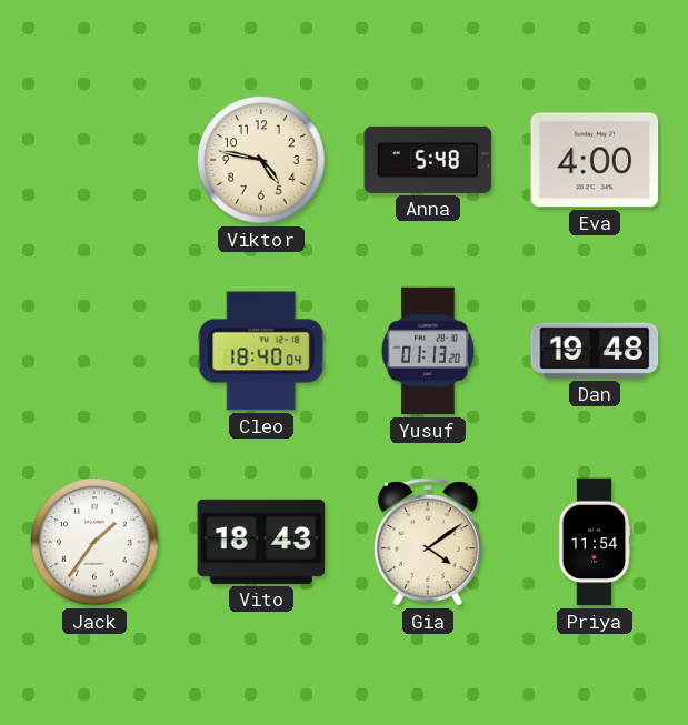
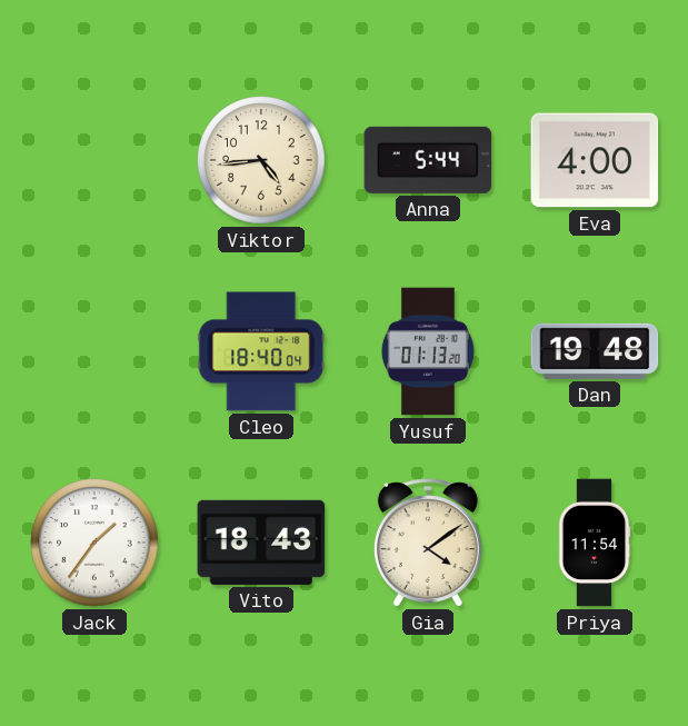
Viktor: 4:47 -> 4:44 (261, 160)
Anna: 5:48 -> 5:44 (428, 160)
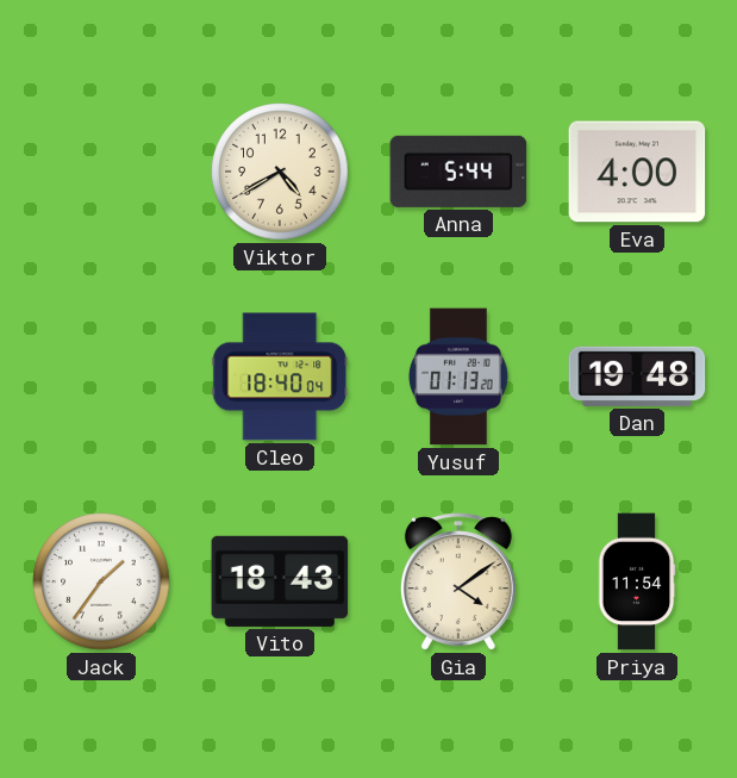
Viktor: 4:44 -> 4:40 (280, 172)
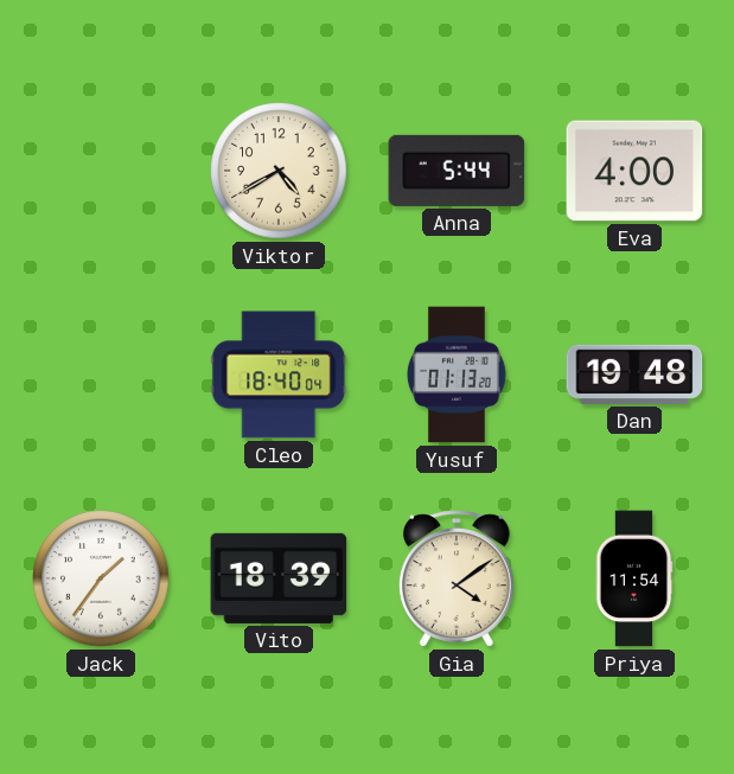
Vito: 18:43 -> 18:39 (279, 578)
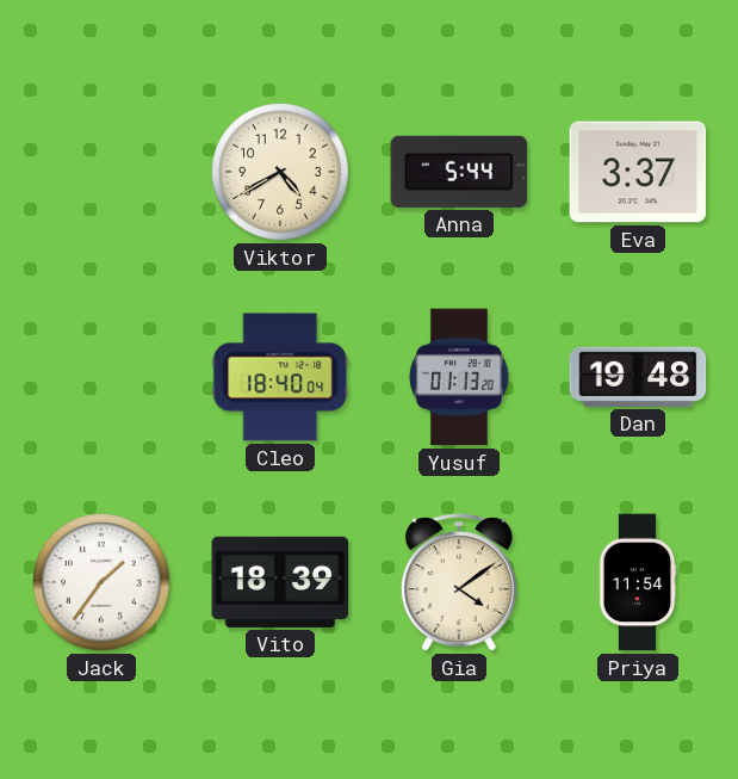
Eva: 4:00 -> 3:37 (638, 172)
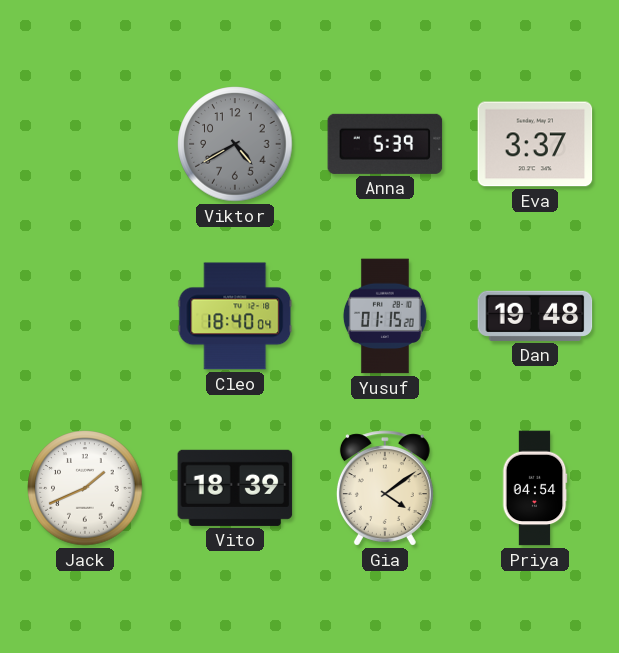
Viktor dial: cream -> grey (235, 144)
Anna: 5:44 -> 5:39 (385, 144)
Yusuf: 01:13 -> 01:15 (385, 316)
Jack: 1:36 -> 1:41 (85, 488)
Priya: 11:54 -> 04:54 (535, 488)
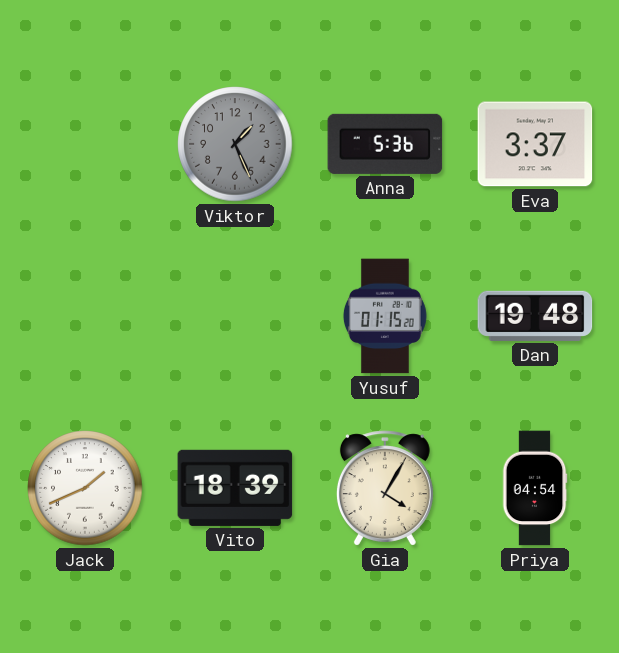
Viktor: 4:40 -> 1:26 (235, 144)
Anna: 5:39 -> 5:36 (385, 144)
Cleo: 18:40 -> none (235, 316)
Gia: 4:09 -> 4:05 (385, 488)
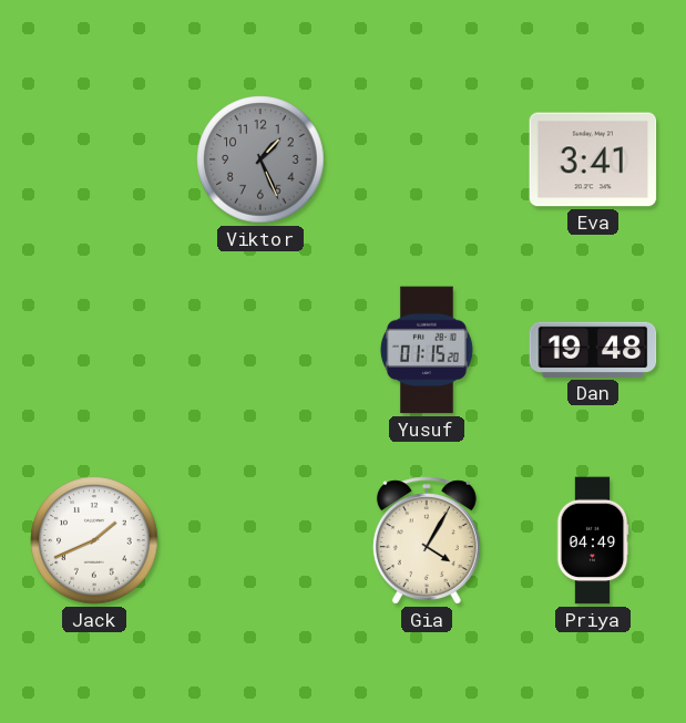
Anna: 5:36 -> none (385, 144)
Eva: 3:37 -> 3:41 (593, 159)
Vito: 18:39 -> none (235, 488)
Priya: 04:54 -> 04:49 (593, 540)
